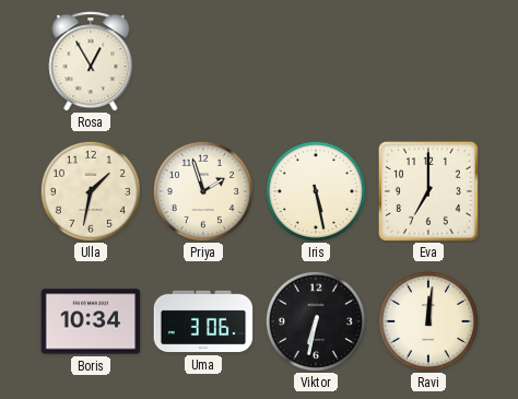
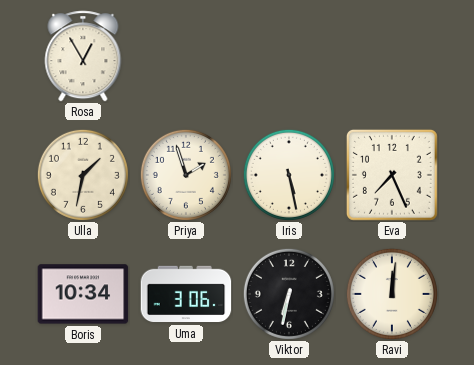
Eva: 7:00 -> 7:26 (392, 175)
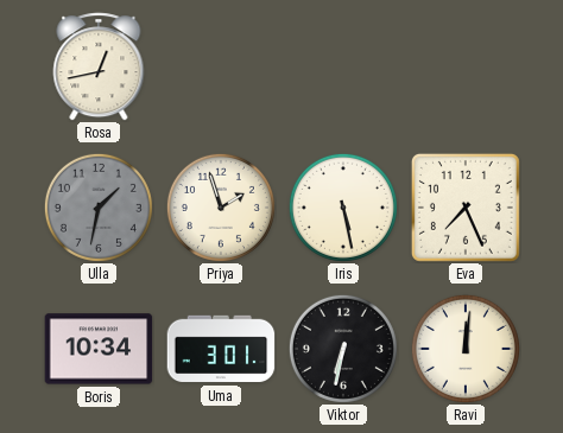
Rosa: 12:55 -> 12:43 (99, 66)
Ulla dial: cream -> grey (99, 208)
Uma: 3:06 -> 3:01 (221, 349)
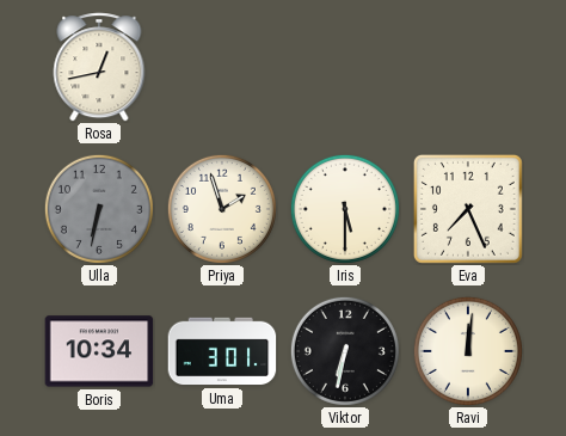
Ulla: 1:32 -> 6:32 (99, 209)
Iris: 5:28 -> 5:30 (345, 209)
